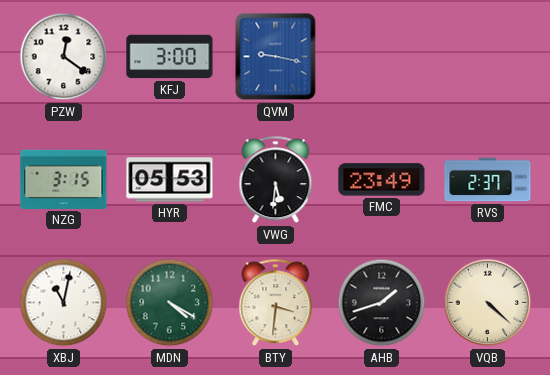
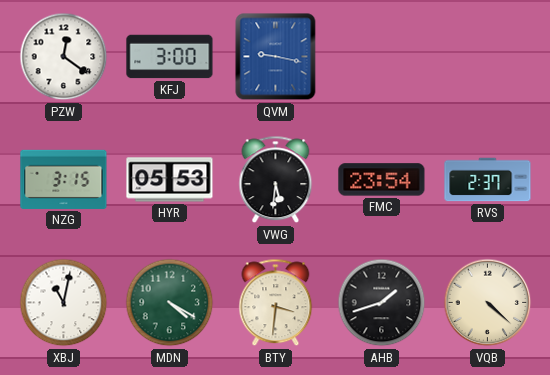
FMC: 23:49 -> 23:54 (382, 180)
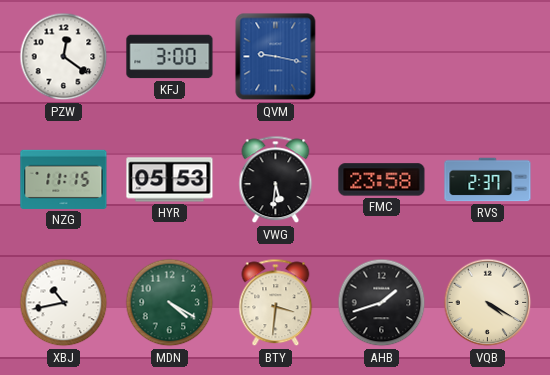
NZG: 3:15 -> 11:15 (64, 179)
FMC: 23:54 -> 23:58 (382, 180)
XBJ: 11:02 -> 10:43 (64, 303)
VQB: 4:22 -> 4:20 (488, 303)
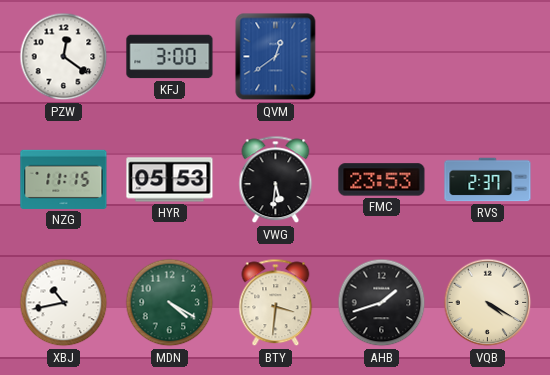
QVM: 9:17 -> 12:39 (276, 57)
FMC: 23:58 -> 23:53 (382, 180)
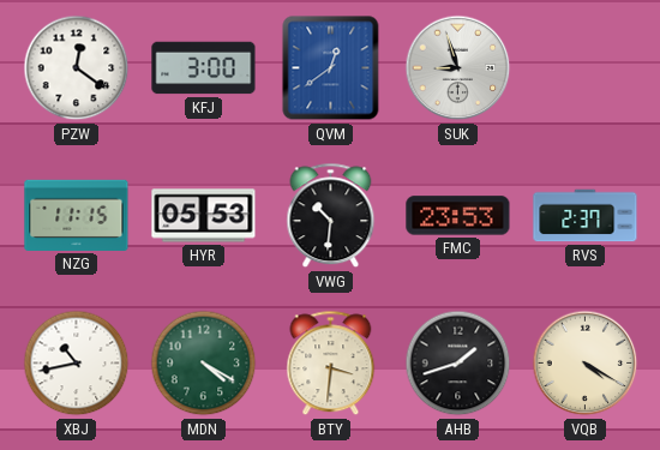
SUK: none -> 8:57 (458, 68)
VWG: 5:31 -> 10:31 (331, 216)
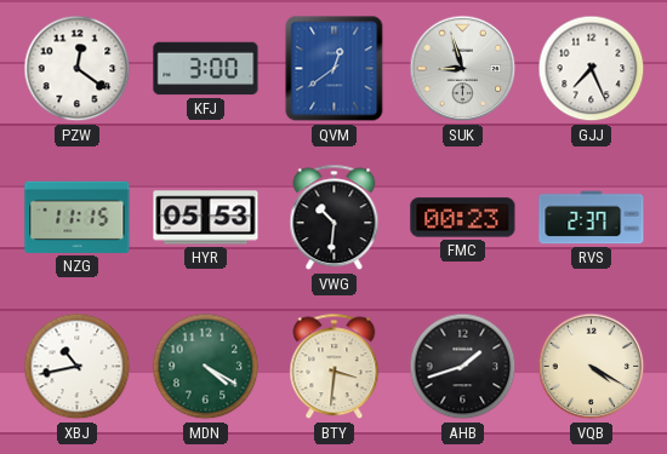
GJJ: none -> 7:26 (592, 69)
FMC: 23:53 -> 00:23 (463, 218)
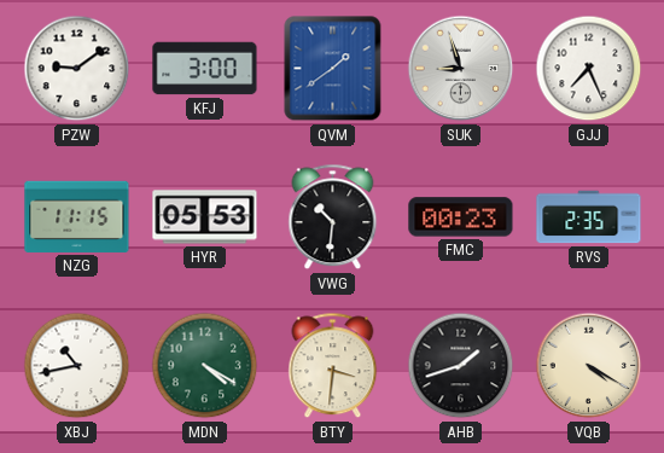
PZW: 12:21 -> 9:09 (77, 69)
QVM: 12:39 -> 1:39 (333, 69)
RVS: 2:37 -> 2:35 (589, 217)
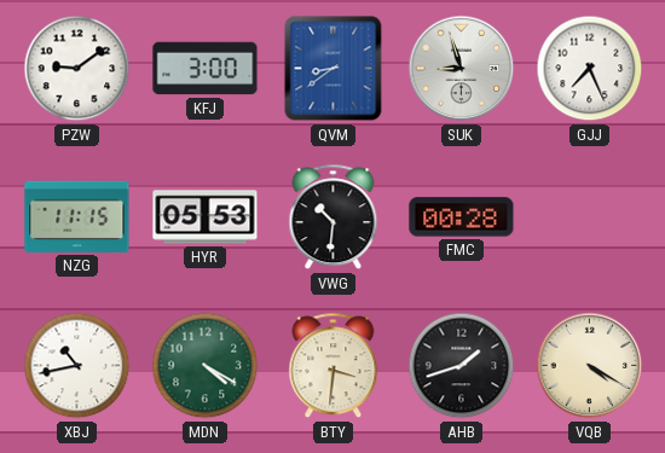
QVM: 1:39 -> 8:39 (334, 69)
FMC: 00:23 -> 00:28 (462, 217)
RVS: 2:35 -> none (589, 217)
